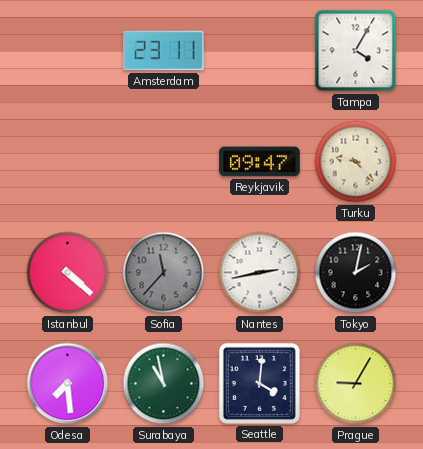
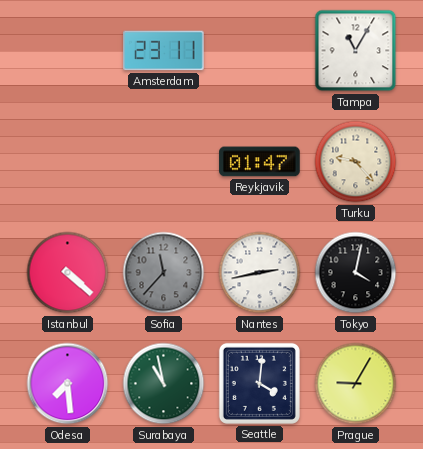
Tampa: 4:05 -> 11:05 (356, 51)
Reykjavik: 09:47 -> 01:47 (260, 162)
Tokyo: 2:02 -> 4:02 (356, 273)
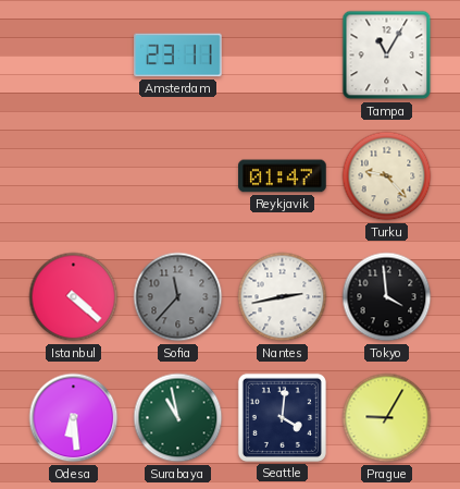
Tokyo: 4:02 -> 3:59 (387, 297)
Odesa: 7:29 -> 6:29 (74, 418)
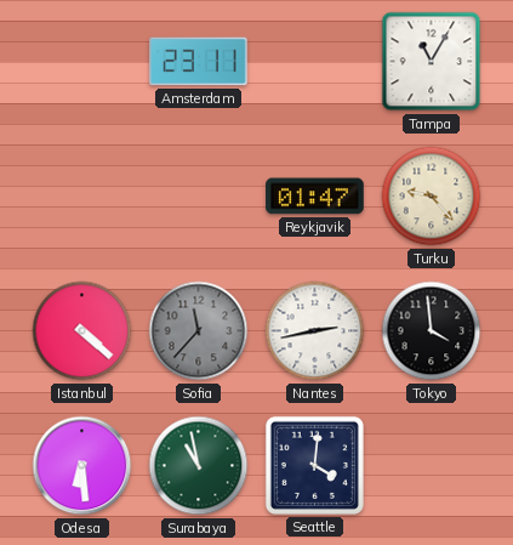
Prague: 9:05 -> none (387, 418)
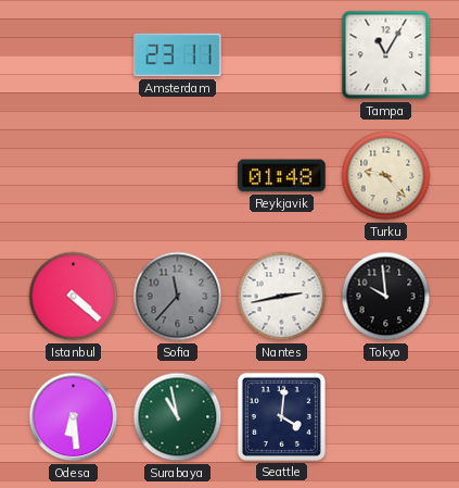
Reykjavik: 01:47 -> 01:48 (282, 176)
Tokyo: 3:59 -> 9:59 (386, 297)
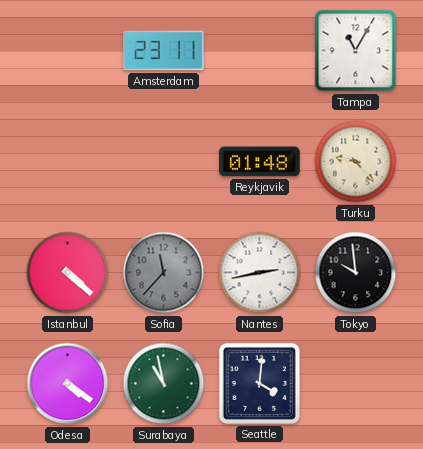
Odesa: 6:29 -> 4:21 (68, 384)
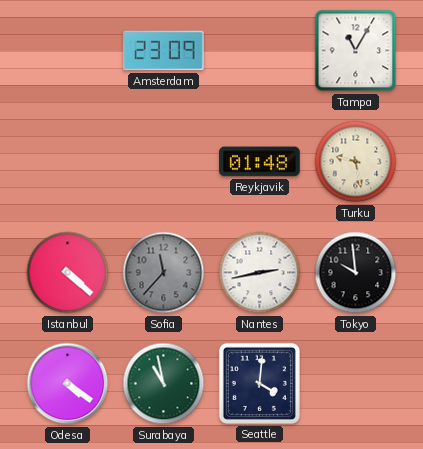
Amsterdam: 23:11 -> 23:09 (164, 51)
Turku: 9:23 -> 9:28 (356, 162)
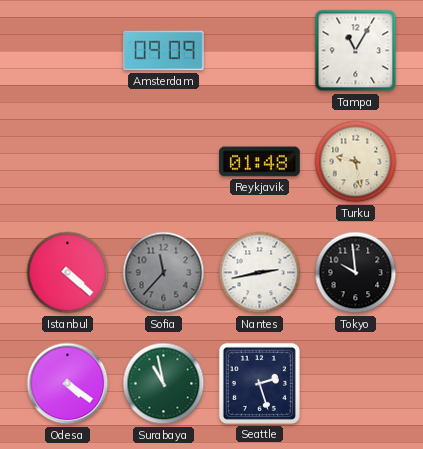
Amsterdam: 23:09 -> 09:09 (164, 51)
Seattle: 4:01 -> 2:27 (259, 383)
